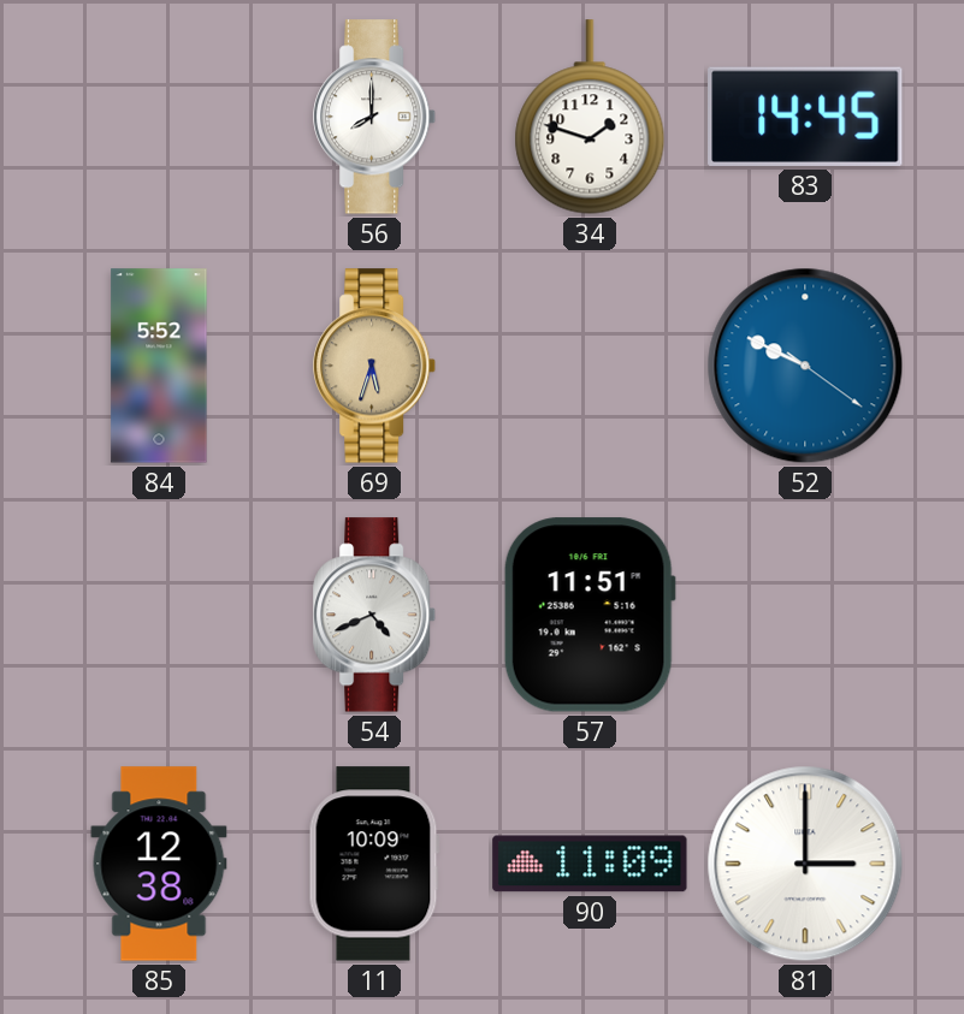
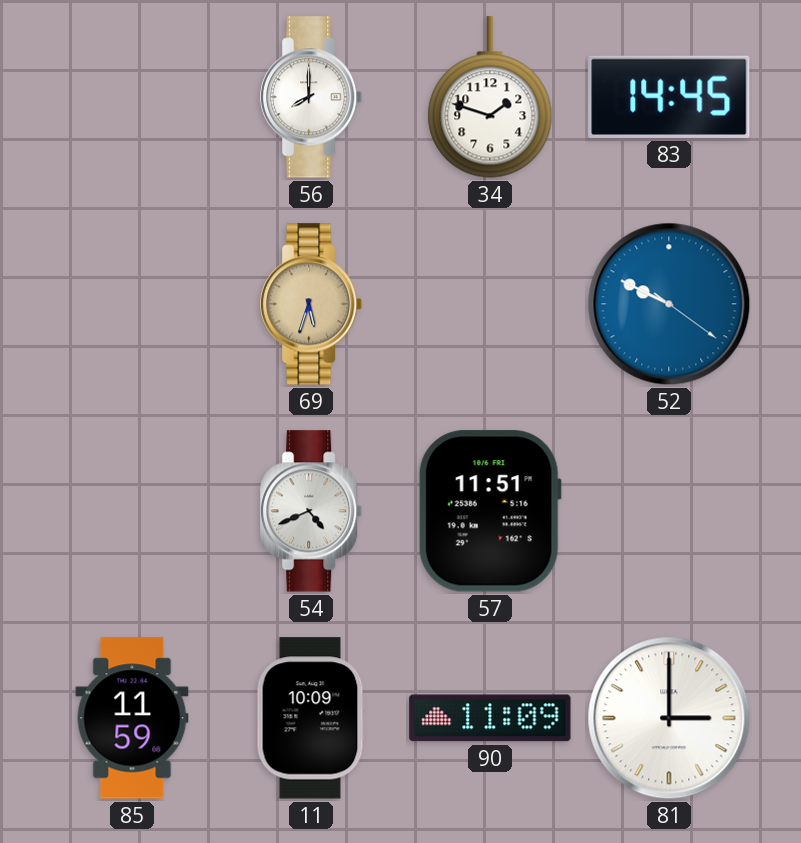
84: 5:52 -> none (159, 366)
85: 12:38 -> 11:59 (132, 718)
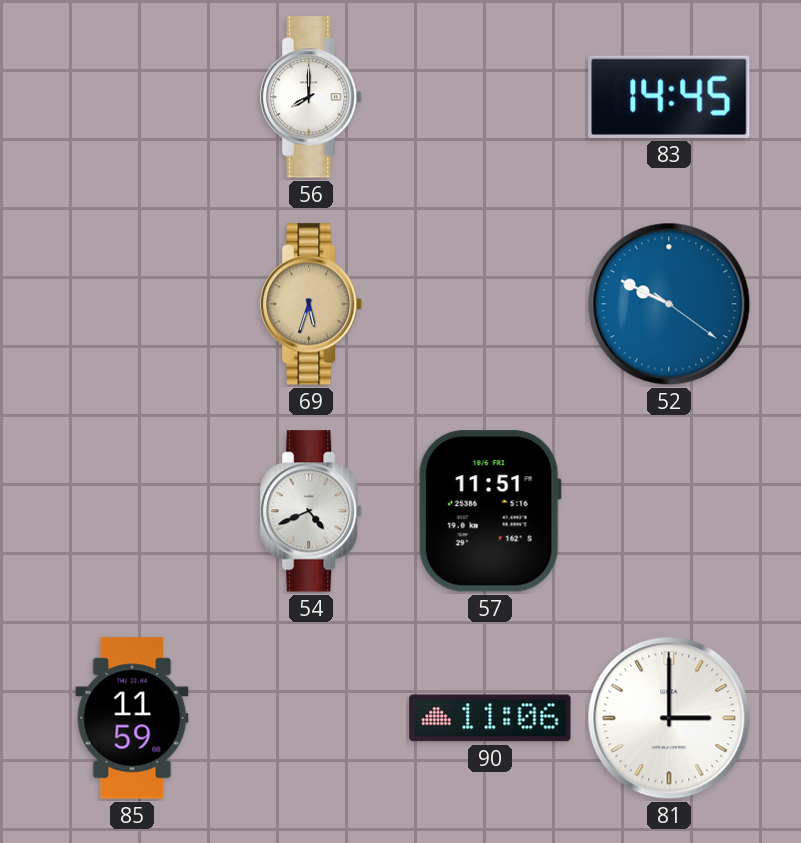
34: 1:48 -> none (490, 97)
11: 10:09 -> none (311, 718)
90: 11:09 -> 11:06 (490, 718)
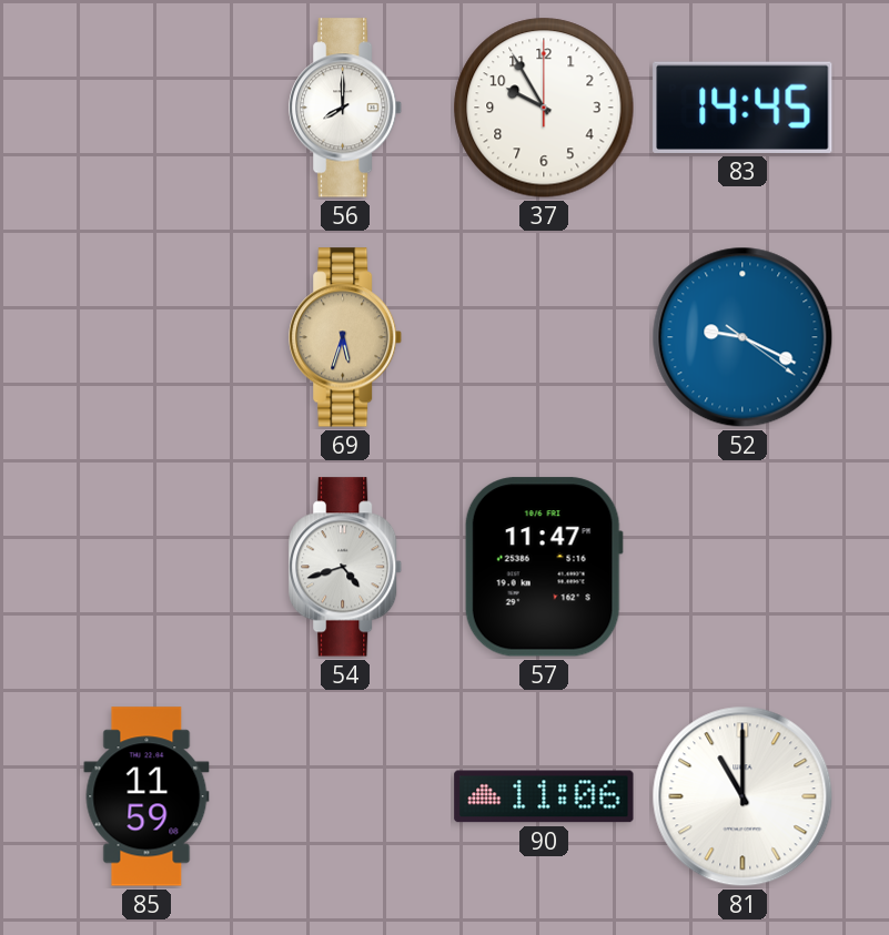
37: none -> 9:55 (544, 108)
52: 9:49 -> 9:19 (742, 337)
54: 4:41 -> 4:42 (346, 567)
57: 11:51 -> 11:47 (544, 567)
81: 3:00 -> 11:00 (742, 796)
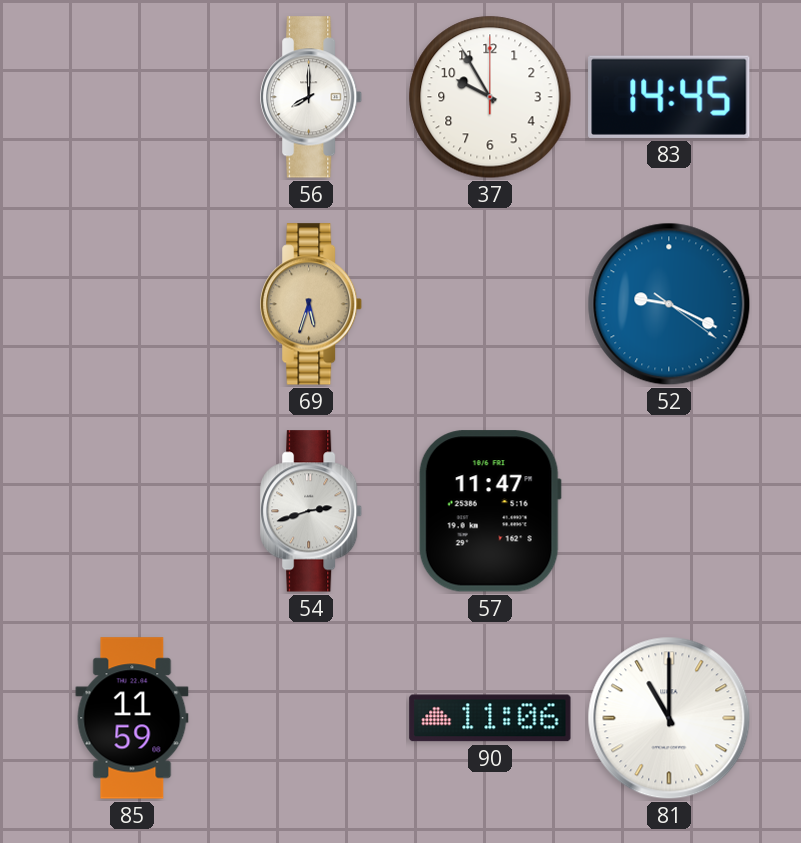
54: 4:42 -> 2:42 (312, 511)
